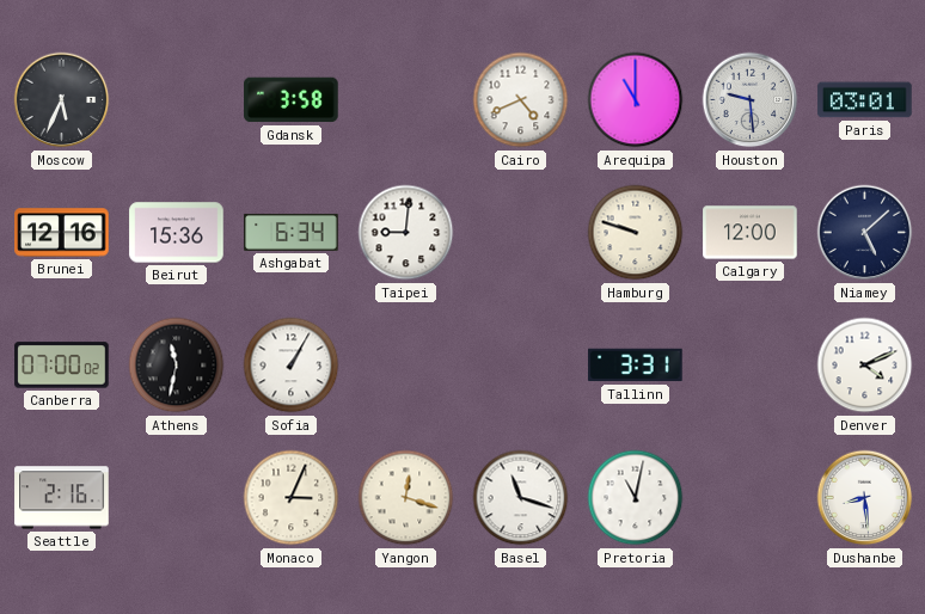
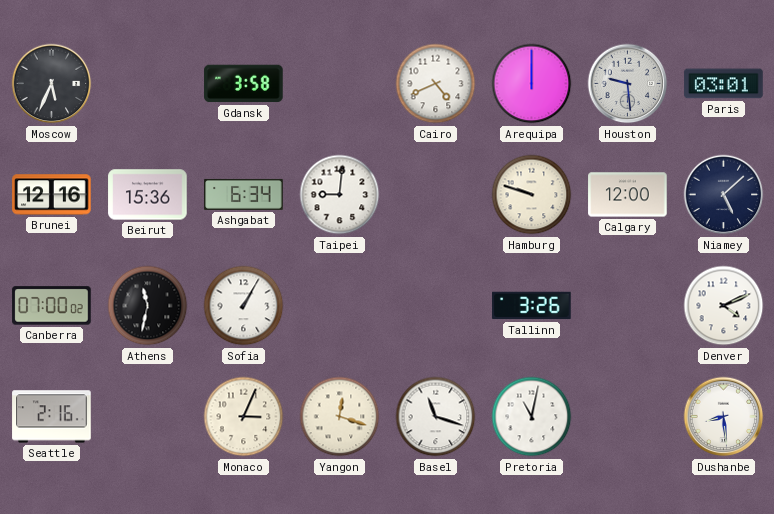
Arequipa: 11:00 -> 12:00 (532, 84)
Tallinn: 3:31 -> 3:26 (532, 306)
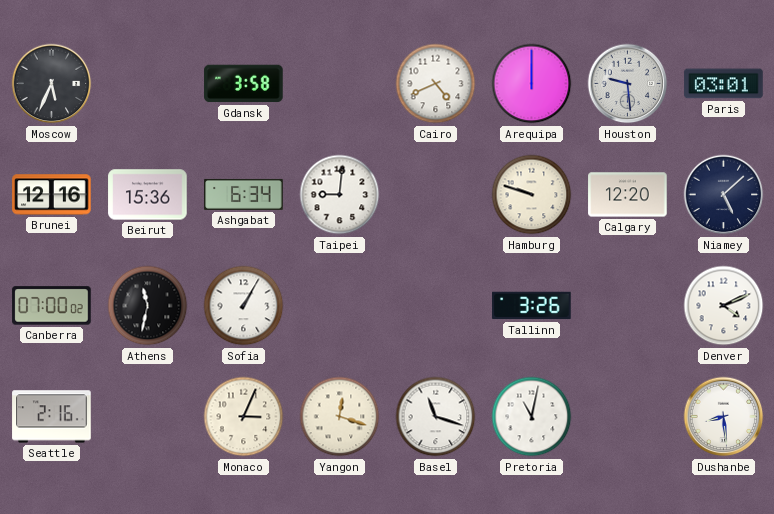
Calgary: 12:00 -> 12:20 (628, 195)
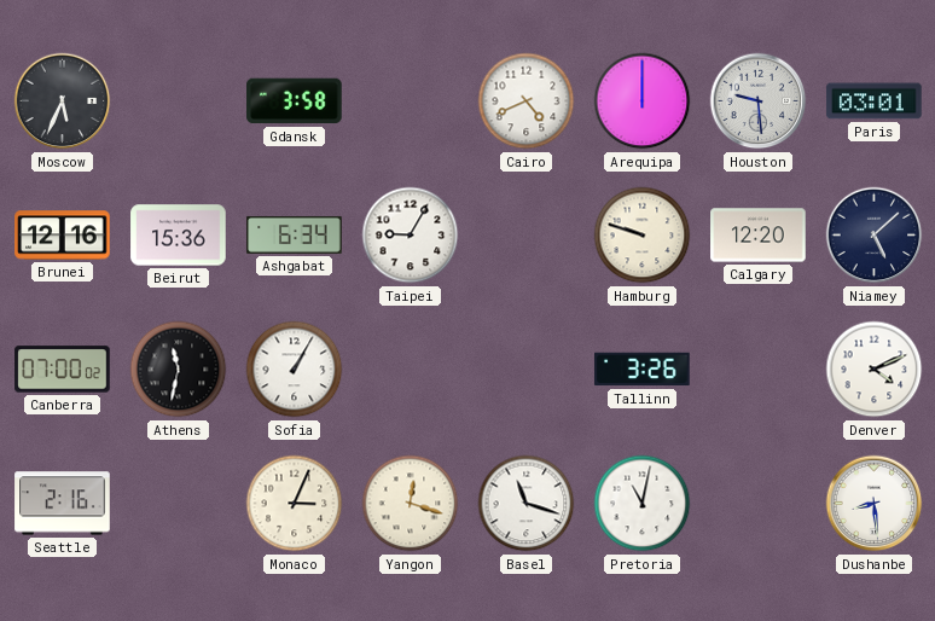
Taipei: 9:01 -> 9:05 (411, 236)
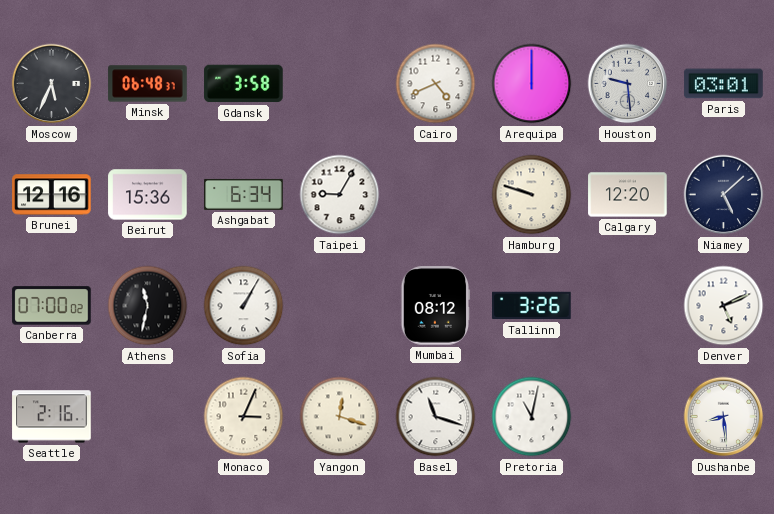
Minsk: none -> 06:48 (148, 84)
Mumbai: none -> 08:12 (435, 306)
Denver: 4:11 -> 5:11 (724, 306)
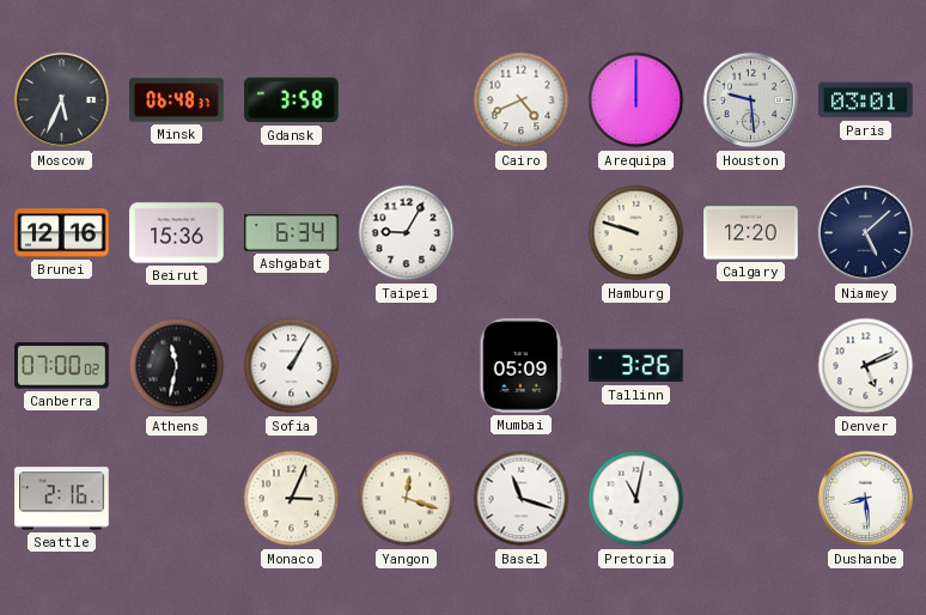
Mumbai: 08:12 -> 05:09 (520, 366)
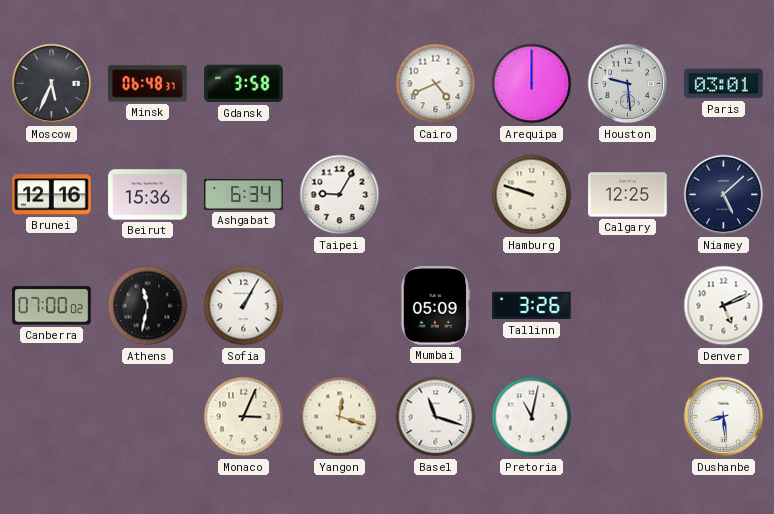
Calgary: 12:20 -> 12:25 (628, 195)
Seattle: 2:16 -> none (62, 499)
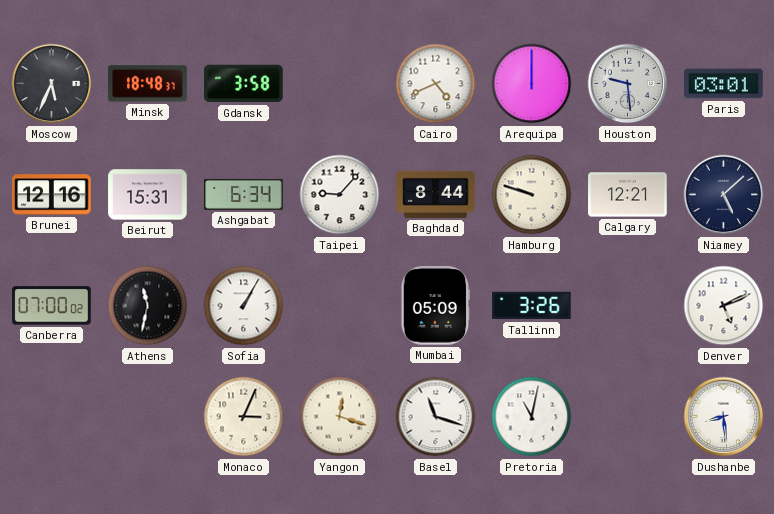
Minsk: 06:48 -> 18:48 (148, 84)
Beirut: 15:36 -> 15:31 (148, 195)
Taipei: 9:05 -> 9:07 (340, 195)
Baghdad: none -> 8:44 (436, 194)
Calgary: 12:25 -> 12:21 (628, 195)
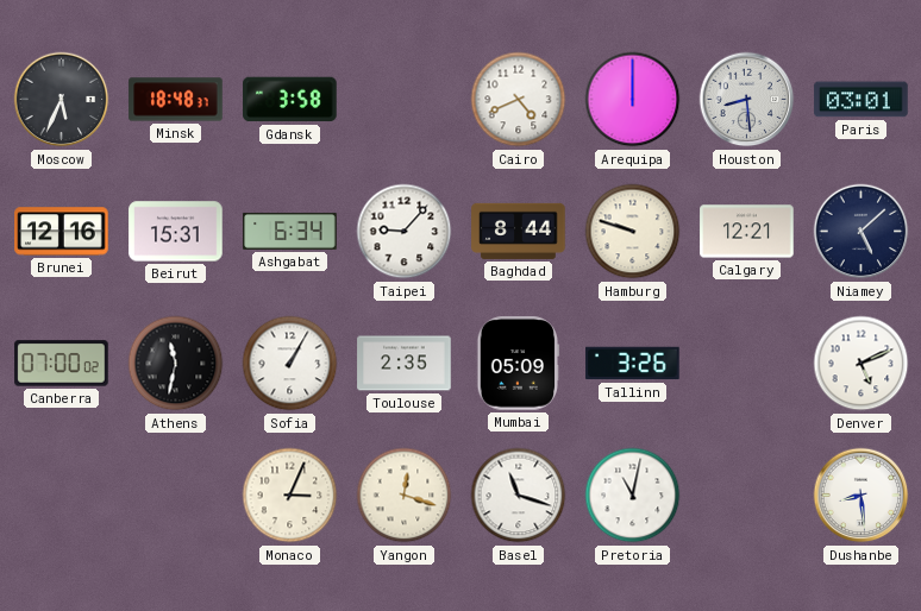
Houston: 9:29 -> 8:29 (747, 100)
Toulouse: none -> 2:35 (405, 364)
